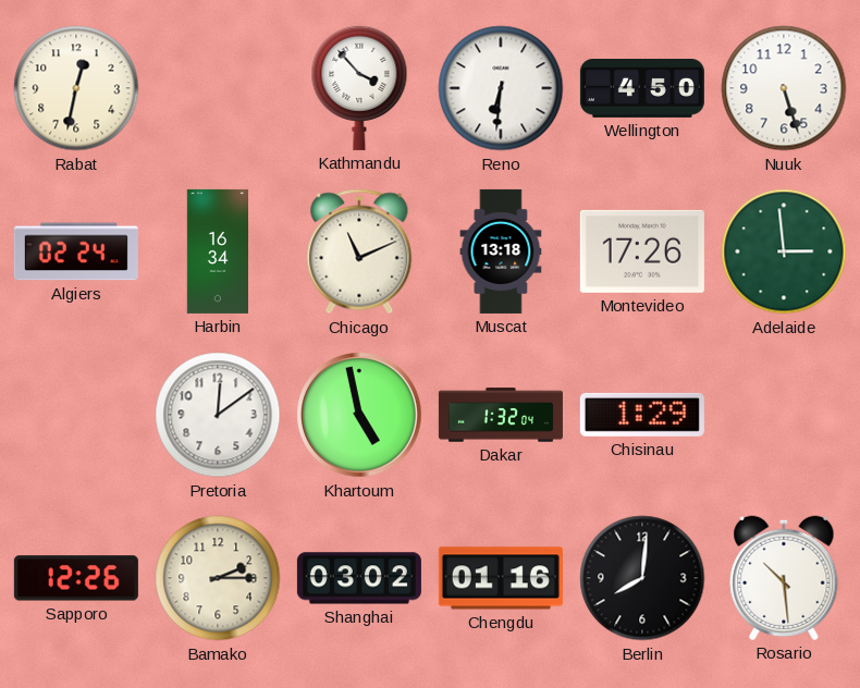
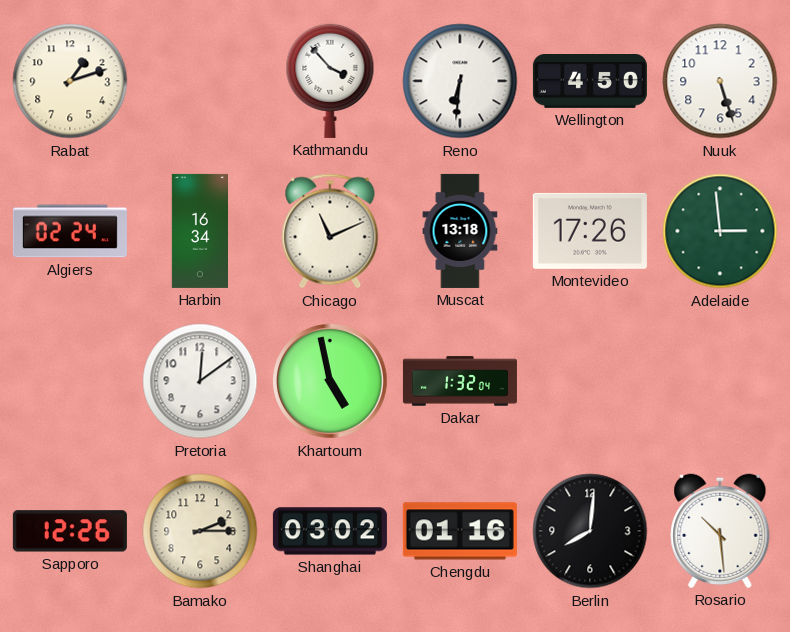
Rabat: 12:32 -> 1:12 (70, 81)
Chisinau: 1:29 -> none (642, 415)
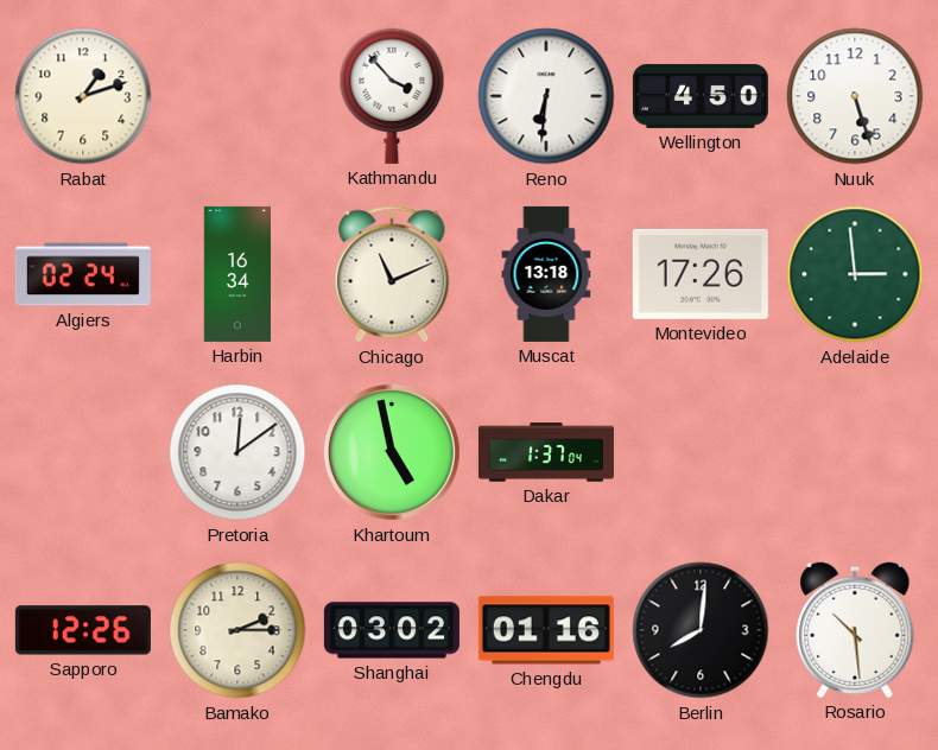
Dakar: 1:32 -> 1:37 (546, 452)
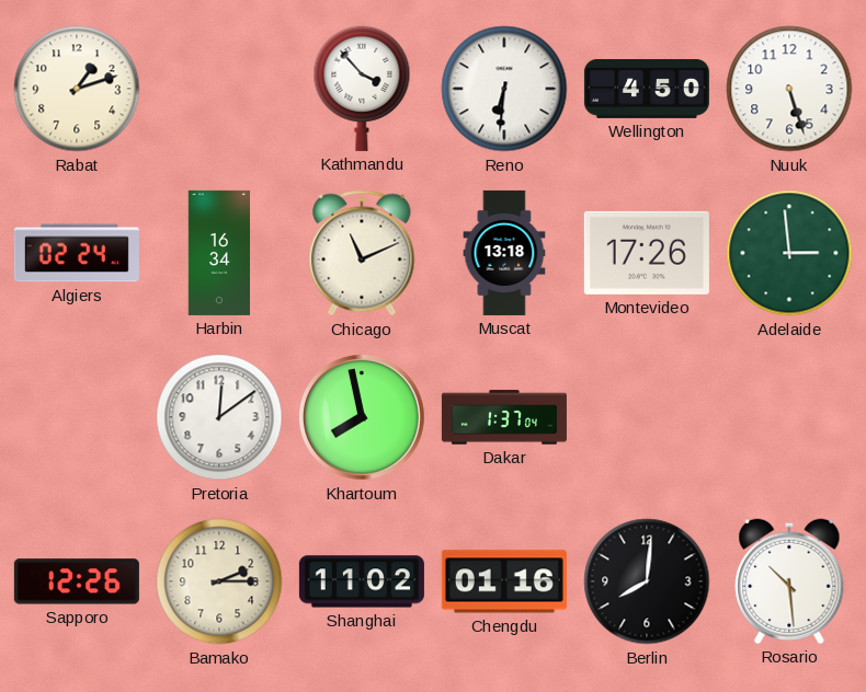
Khartoum: 4:58 -> 7:58 (362, 417)
Shanghai: 03:02 -> 11:02 (362, 581)
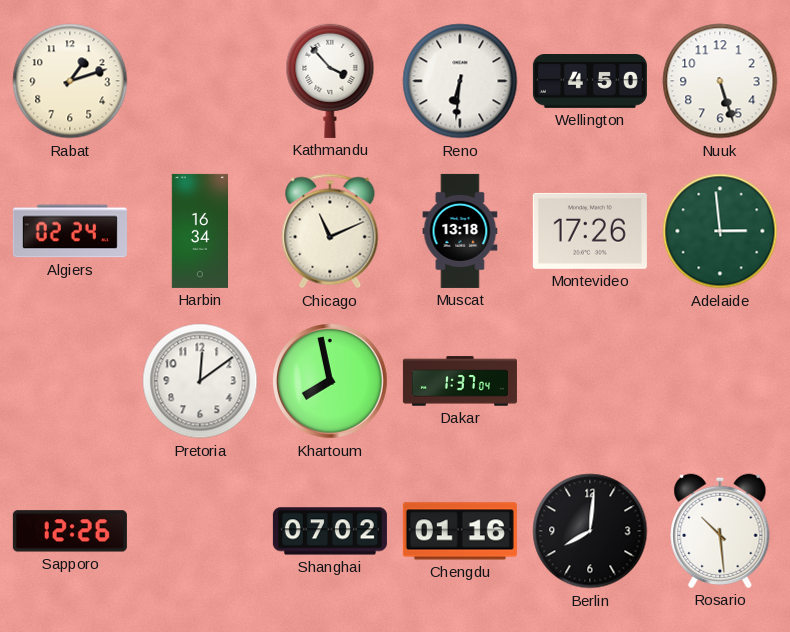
Bamako: 2:15 -> none (219, 581)
Shanghai: 11:02 -> 07:02 (330, 531)
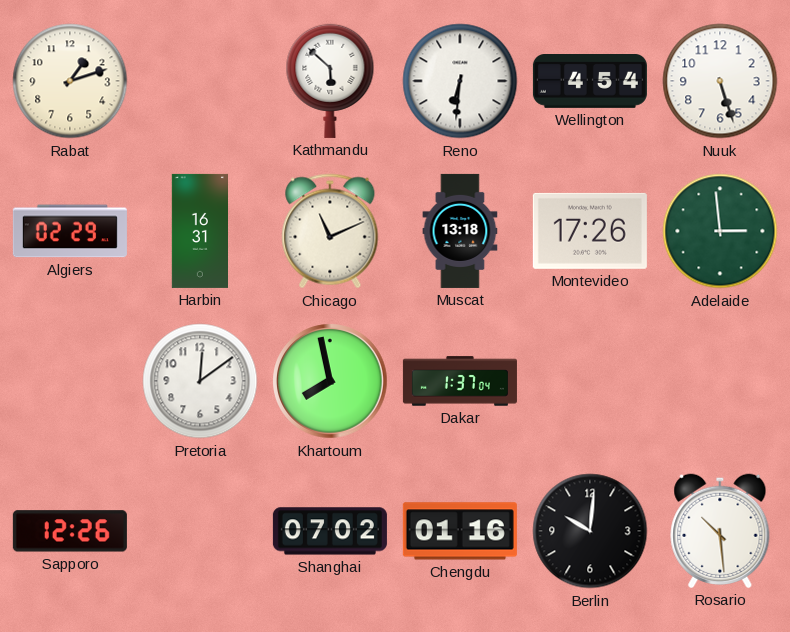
Kathmandu: 3:53 -> 5:52 (330, 81)
Wellington: 4:50 -> 4:54 (590, 82)
Algiers: 02:24 -> 02:29 (70, 231)
Harbin: 16:34 -> 16:31 (199, 231)
Berlin: 8:01 -> 10:01 (590, 531)
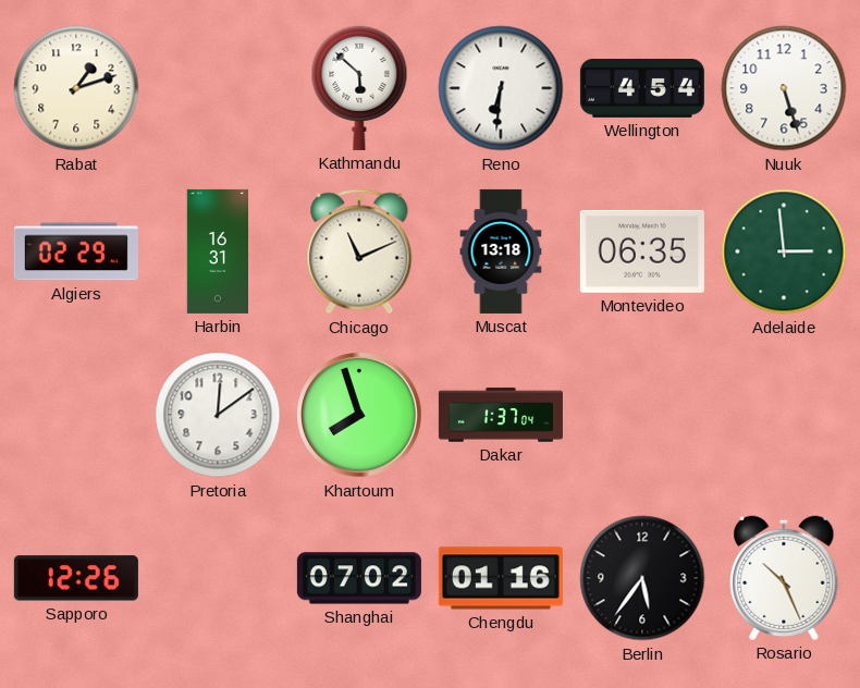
Montevideo: 17:26 -> 06:35 (642, 251)
Khartoum: 7:58 -> 7:57 (359, 415)
Berlin: 10:01 -> 5:36 (642, 578)
Rosario: 10:29 -> 10:26 (784, 578)
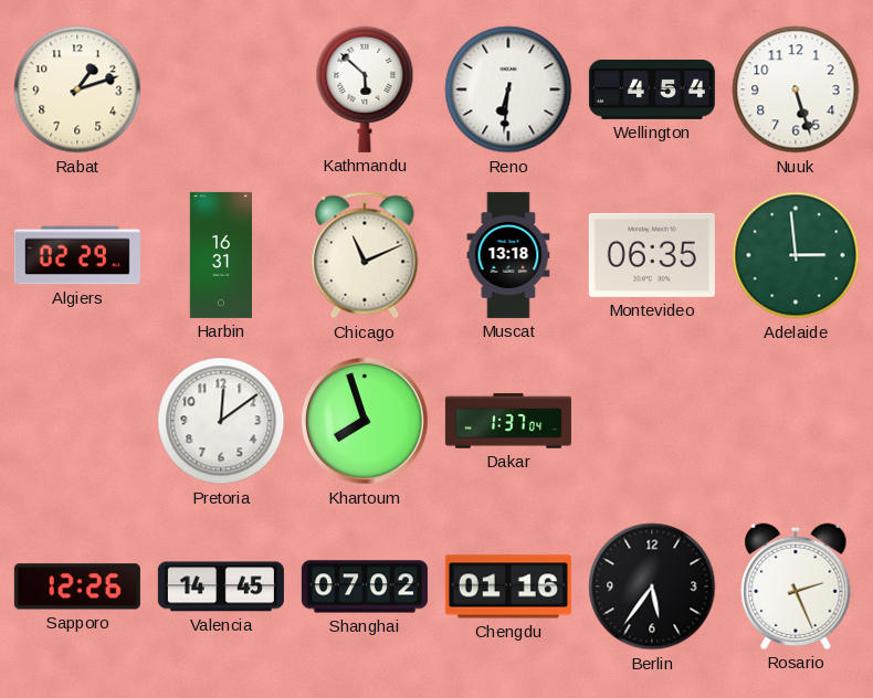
Valencia: none -> 14:45 (221, 586)
Rosario: 10:26 -> 2:26 (796, 586)
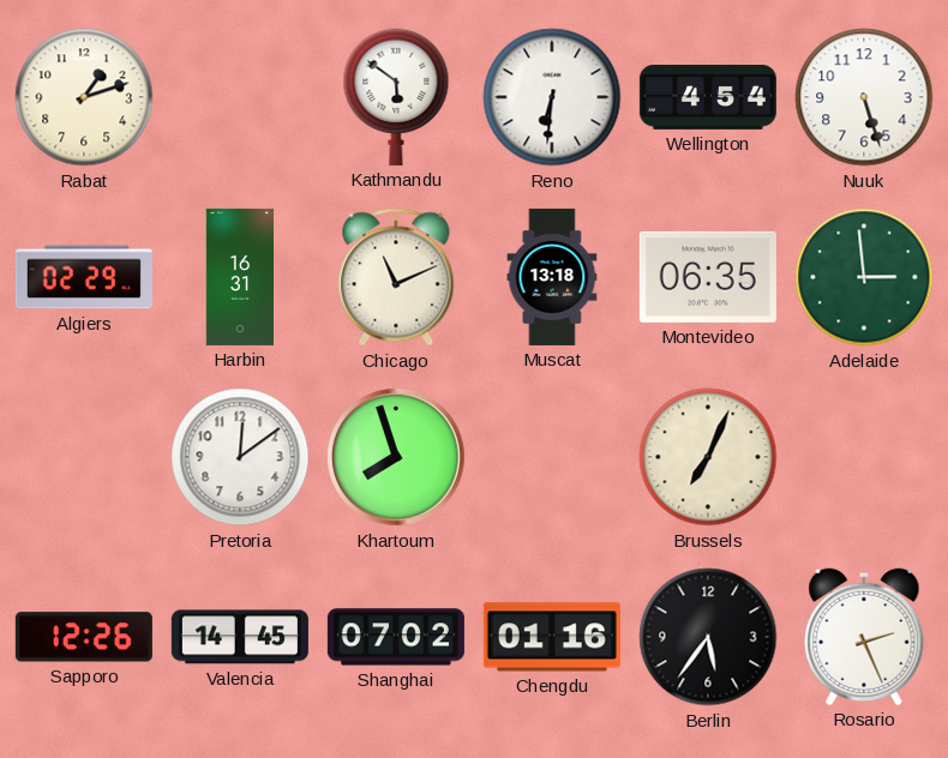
Kathmandu: 5:52 -> 5:51 (396, 97)
Dakar: 1:37 -> none (508, 421)
Brussels: none -> 7:04 (708, 457)
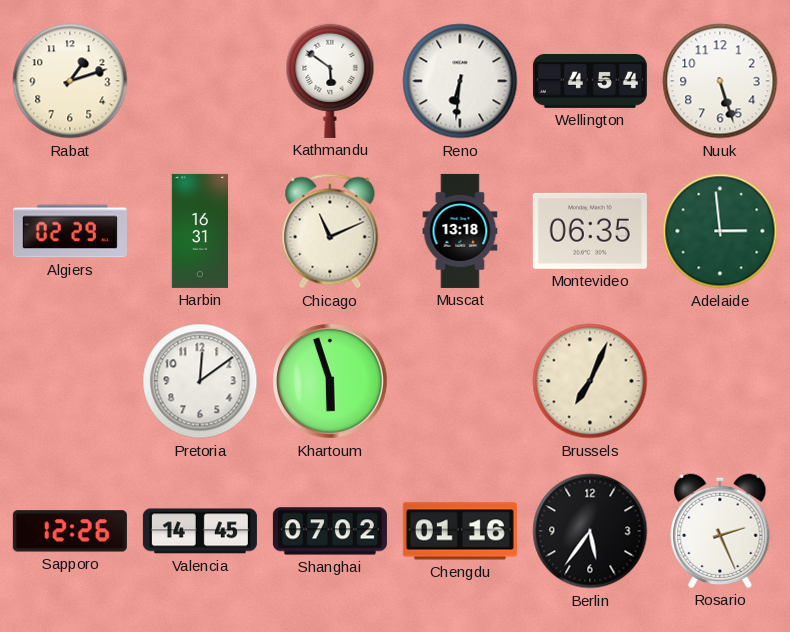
Khartoum: 7:57 -> 5:57 (330, 381)
